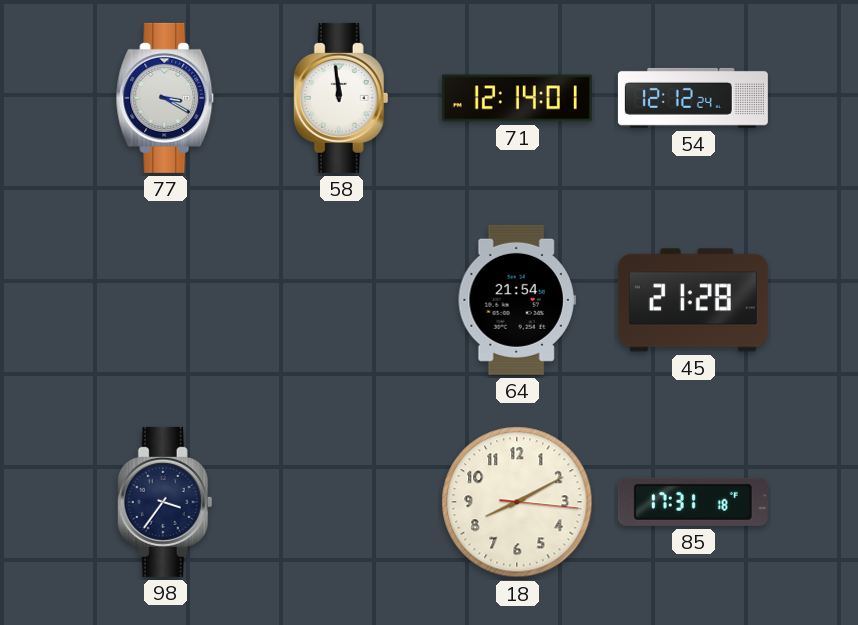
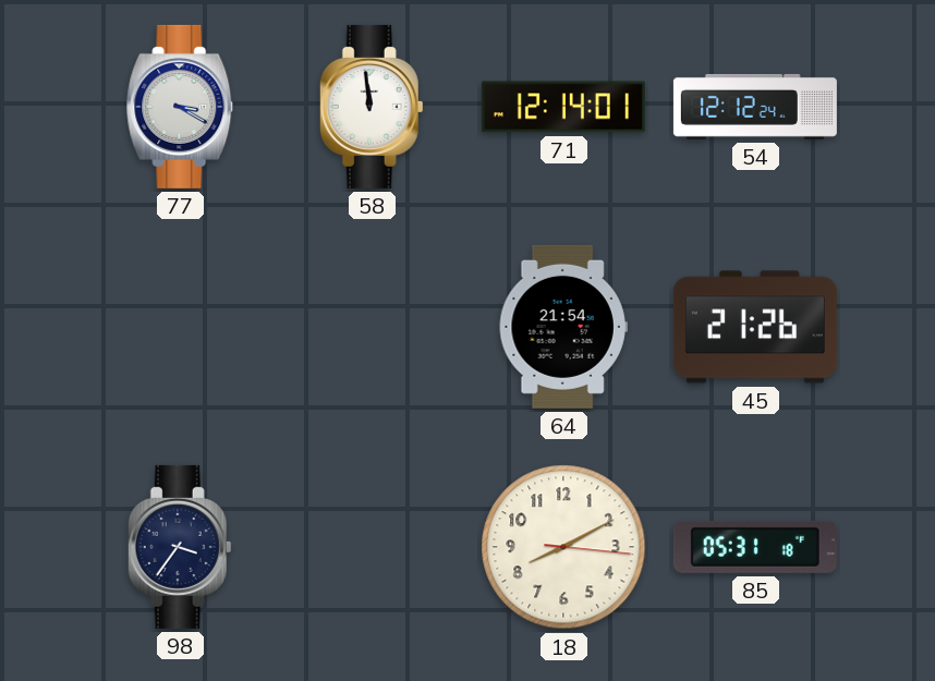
45: 21:28 -> 21:26 (755, 327)
85: 17:31 -> 05:31 (755, 547)
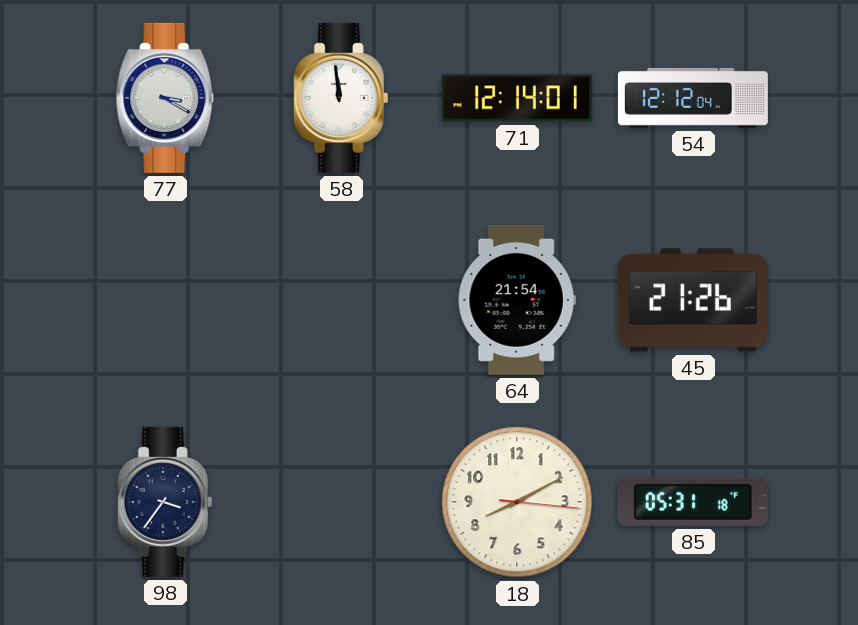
54: 12:12:24 -> 12:12:04 (693, 98)
